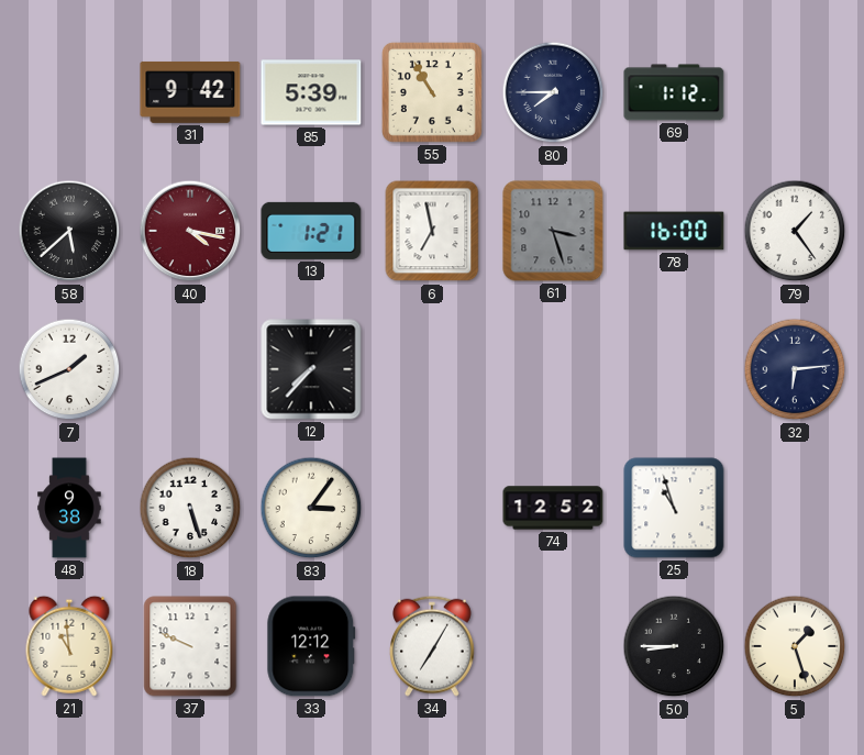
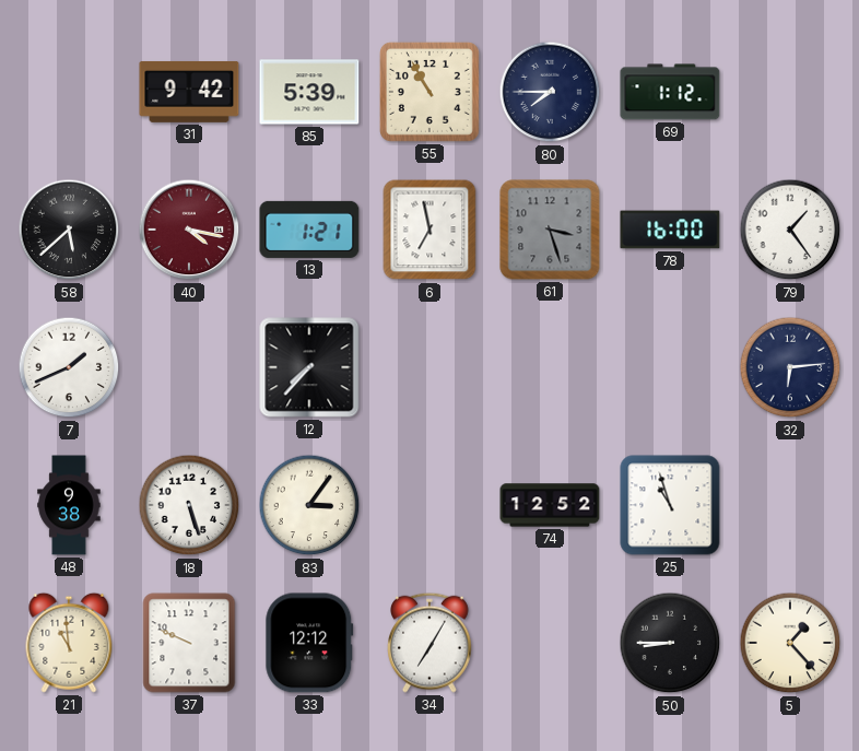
5: 1:27 -> 1:23 (790, 643)
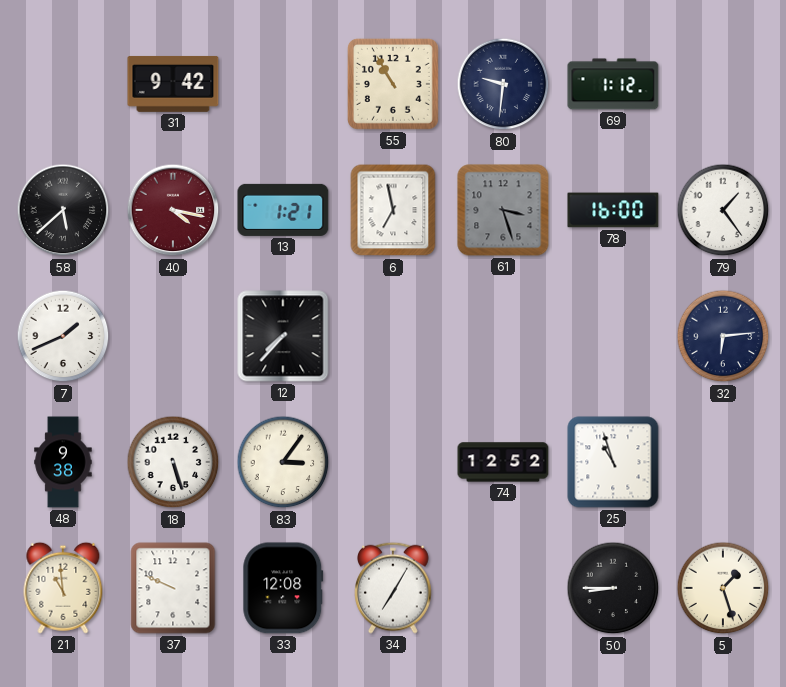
85: 5:39 -> none (309, 92)
80: 7:45 -> 9:31 (503, 84)
33: 12:12 -> 12:08 (283, 588)
5: 1:23 -> 1:27 (723, 588)
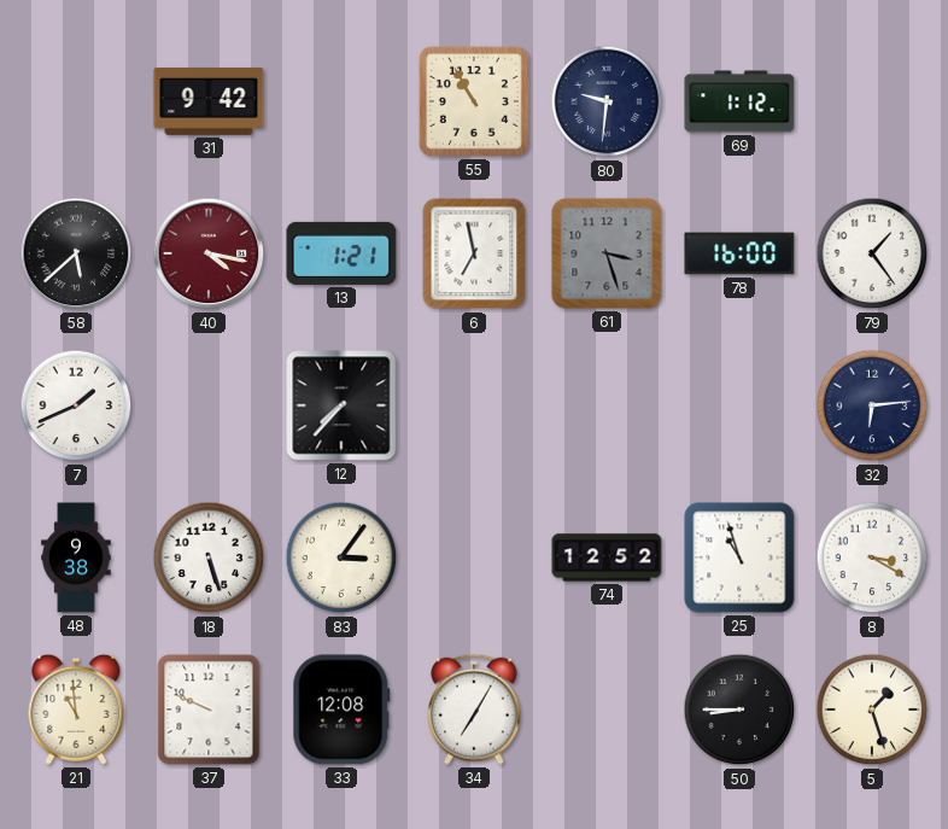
8: none -> 3:20 (872, 557)
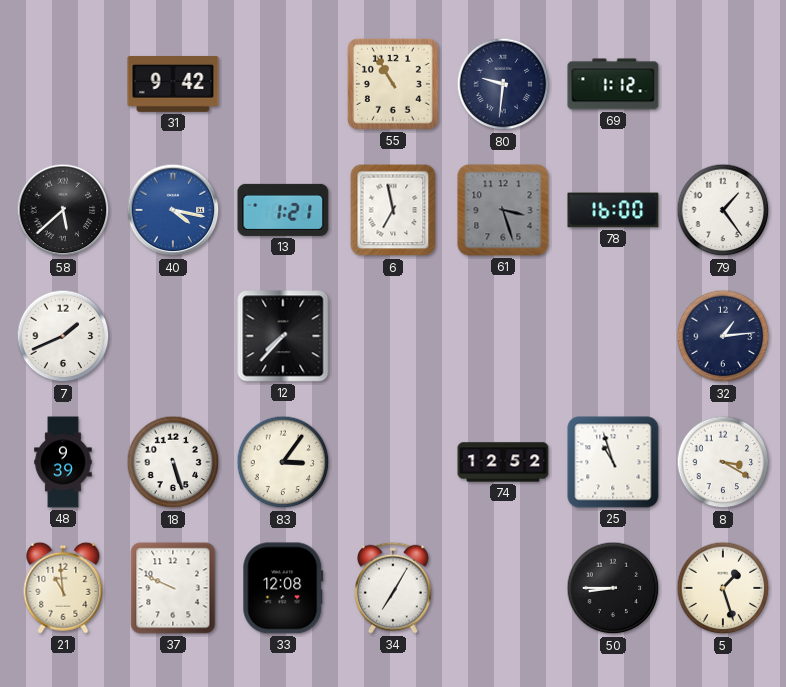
40 dial: burgundy -> blue (173, 210)
32: 6:14 -> 1:14 (723, 336)
48: 9:38 -> 9:39 (63, 462)
